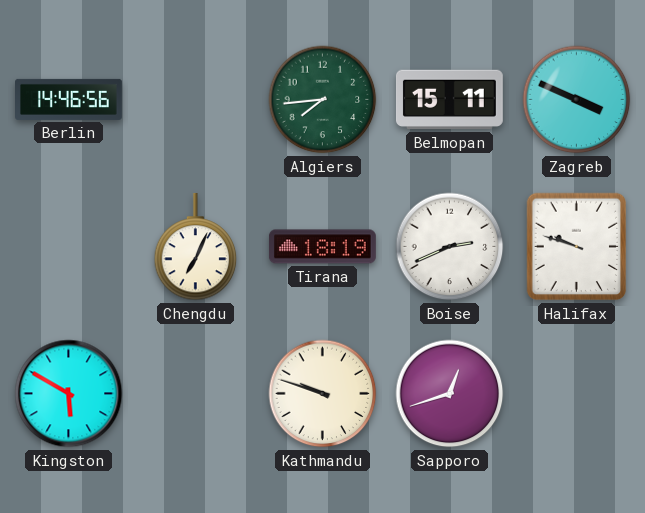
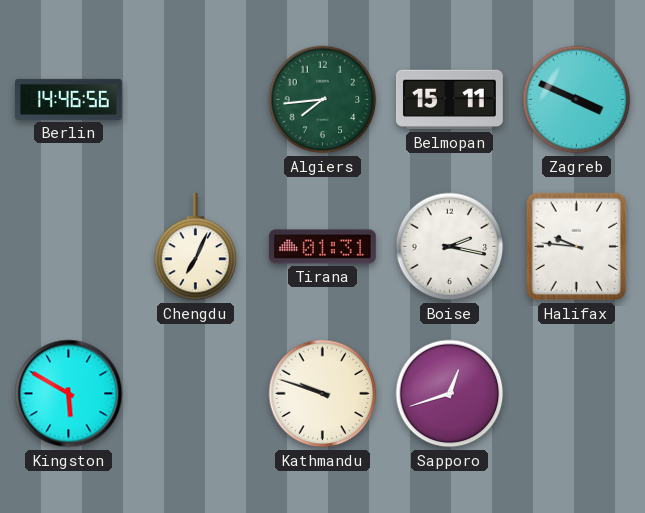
Tirana: 18:19 -> 01:31 (322, 247)
Boise: 2:41 -> 2:17 (450, 247)
Halifax: 9:48 -> 9:46 (577, 247)
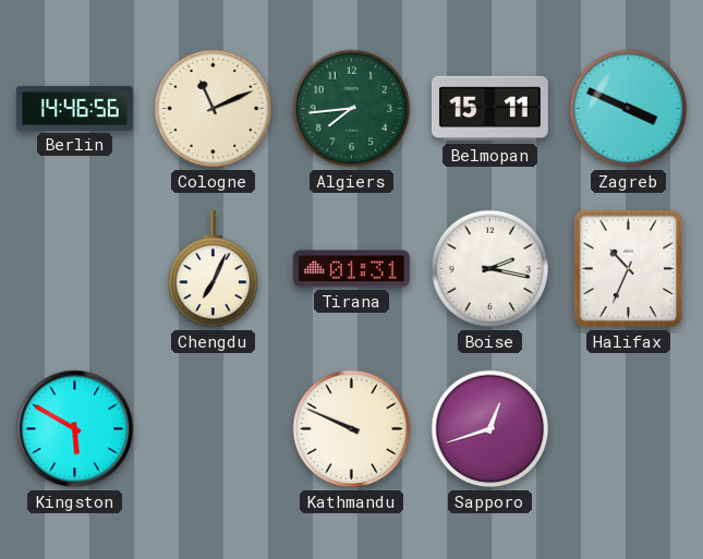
Cologne: none -> 11:11 (214, 109)
Halifax: 9:46 -> 10:34 (629, 269)
Kathmandu: 9:48 -> 9:49 (352, 429)
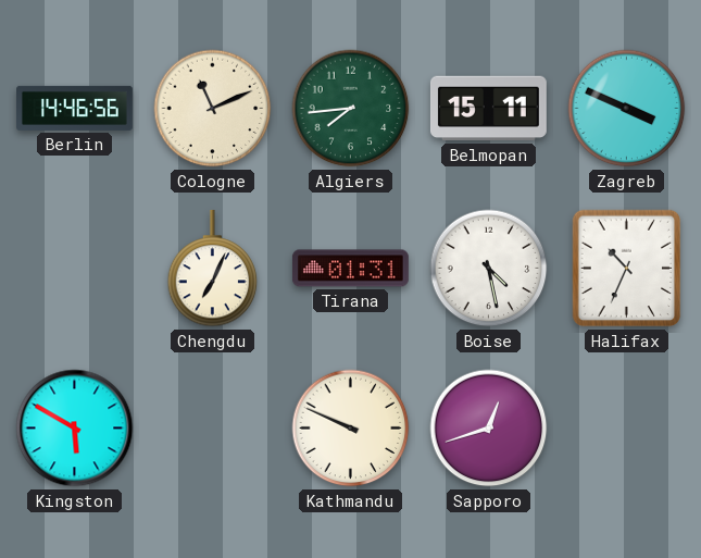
Boise: 2:17 -> 4:28 (489, 269)
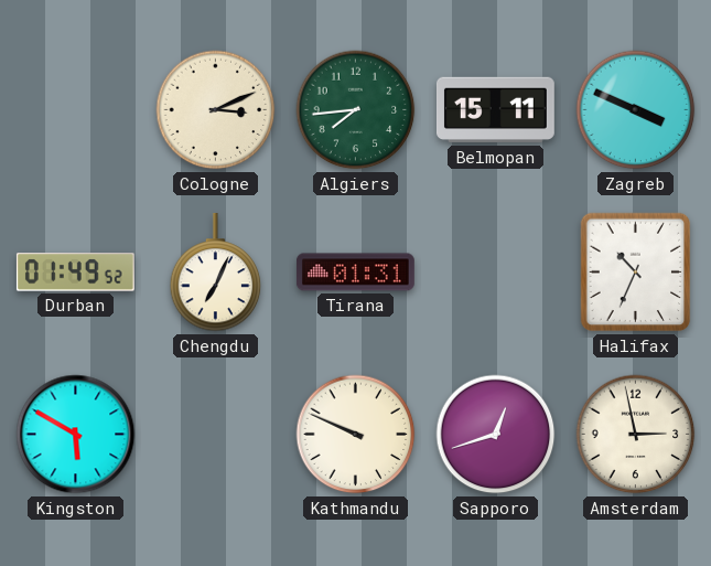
Berlin: 14:46 -> none (75, 108)
Cologne: 11:11 -> 3:11 (216, 110)
Durban: none -> 01:49 (75, 273)
Boise: 4:28 -> none (489, 269)
Amsterdam: none -> 2:58 (636, 435)
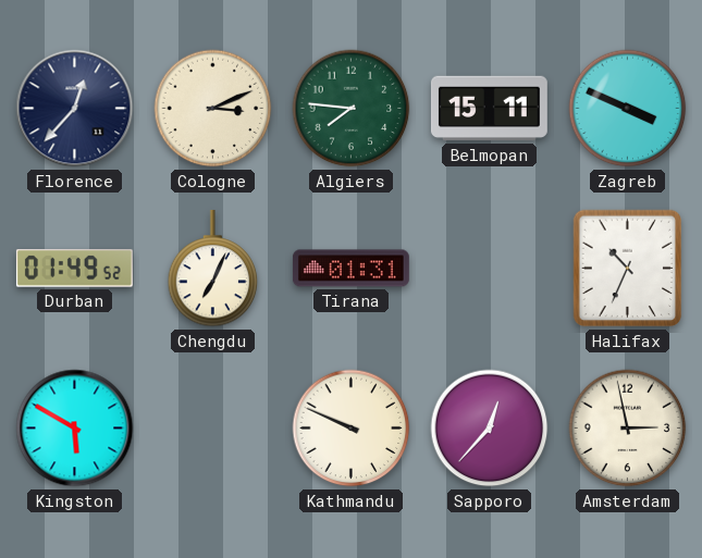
Florence: none -> 12:37 (75, 109)
Algiers: 7:44 -> 7:46 (352, 109)
Sapporo: 12:42 -> 12:37 (490, 429)
